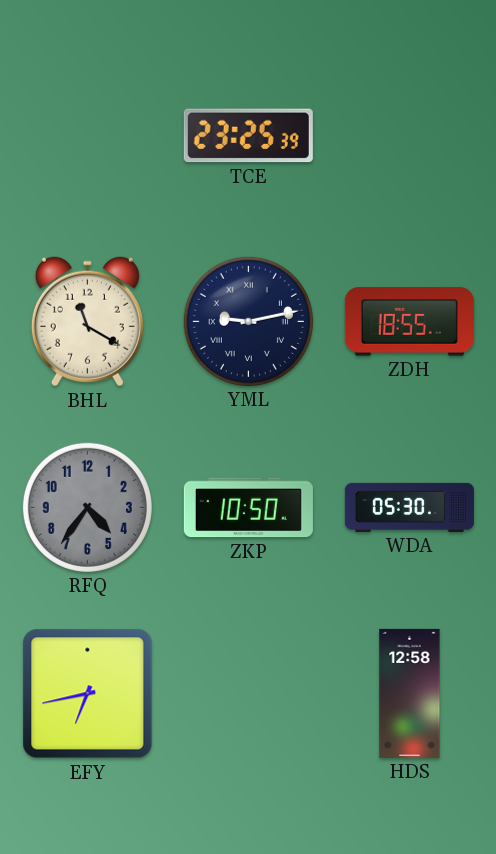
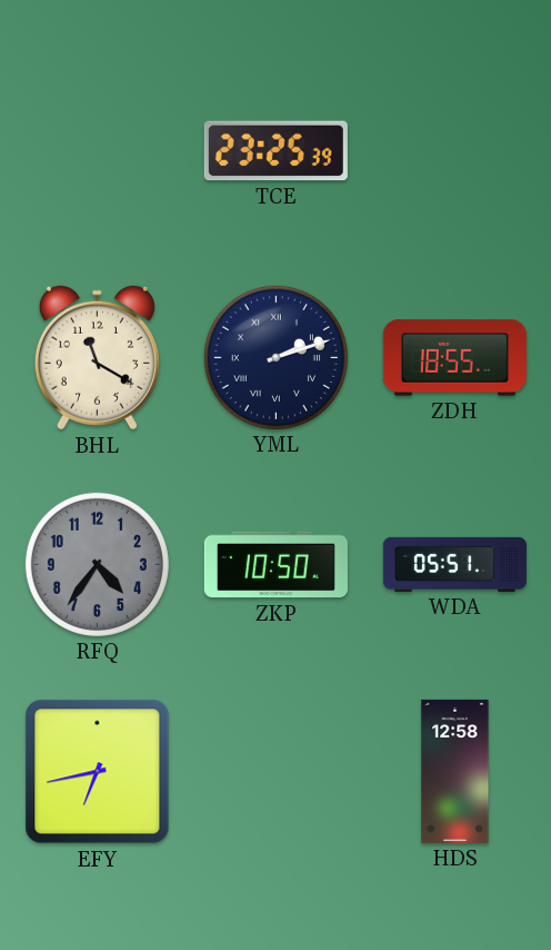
YML: 9:13 -> 2:12 (275, 357)
WDA: 05:30 -> 05:51 (454, 564)
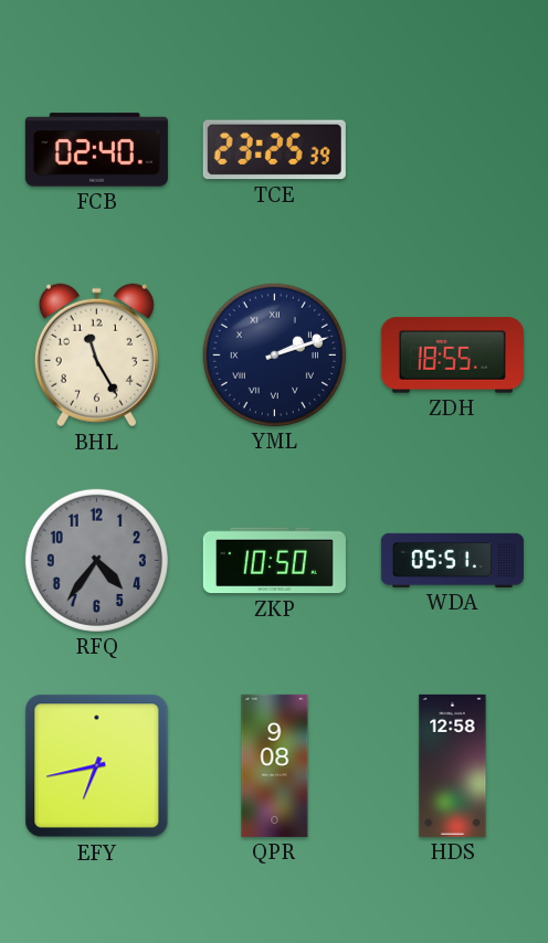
FCB: none -> 02:40 (96, 150)
BHL: 11:20 -> 11:25 (96, 356)
QPR: none -> 9:08 (275, 765)
